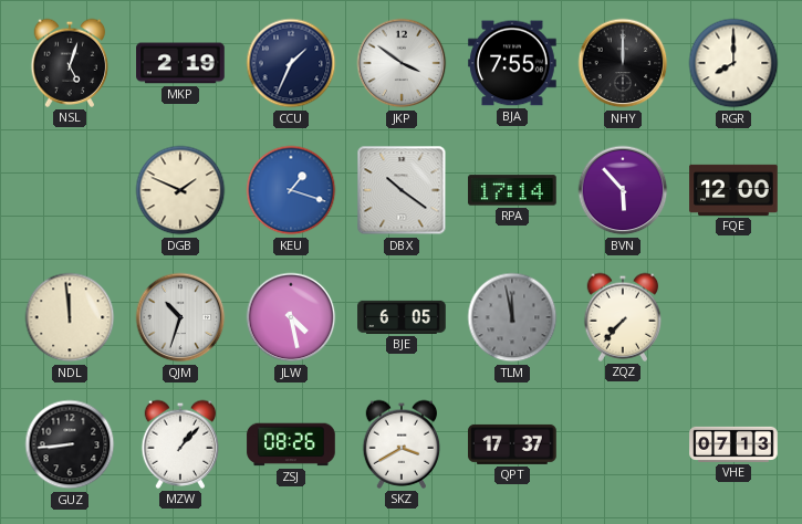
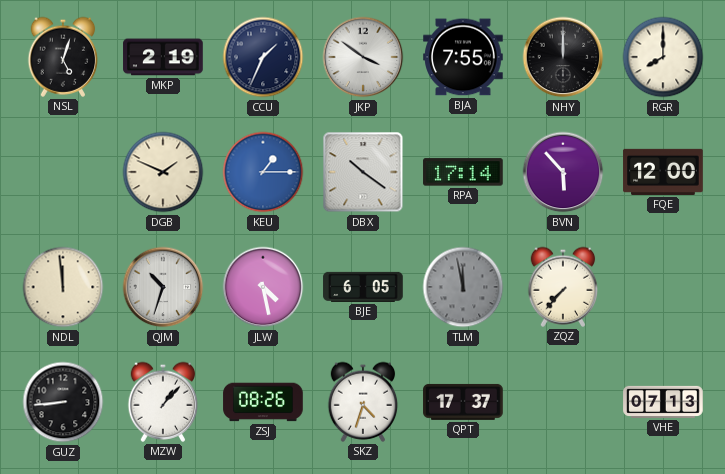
KEU: 1:18 -> 1:15 (263, 172)
SKZ: 3:40 -> 4:33 (363, 402)
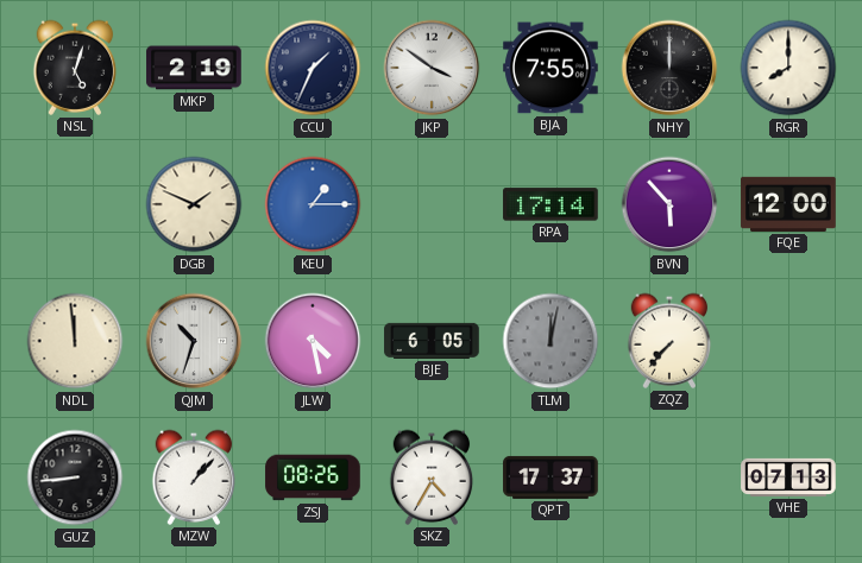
DBX: 10:21 -> none (363, 172)
TLM: 11:58 -> 12:02 (550, 341)
SKZ: 4:33 -> 4:35 (432, 477)
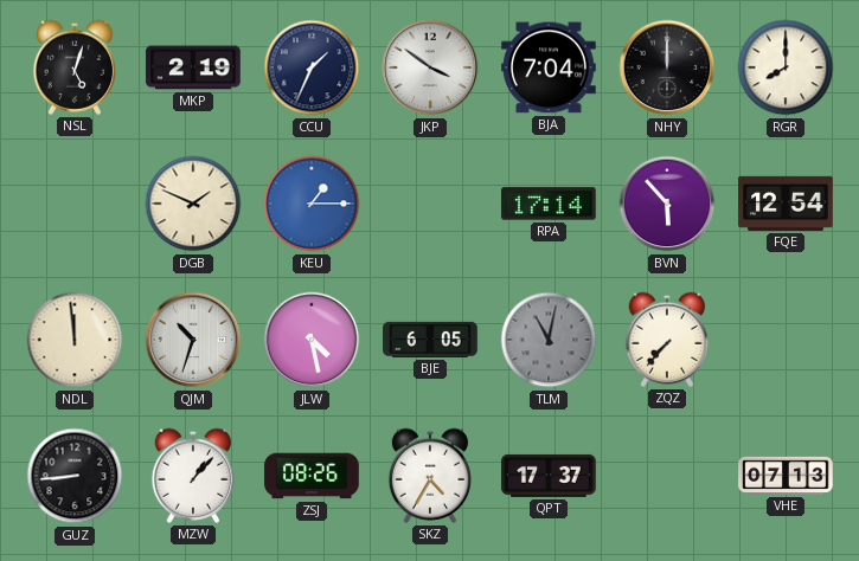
BJA: 7:55 -> 7:04 (549, 67)
FQE: 12:00 -> 12:54 (786, 204)
TLM: 12:02 -> 11:02 (549, 340)
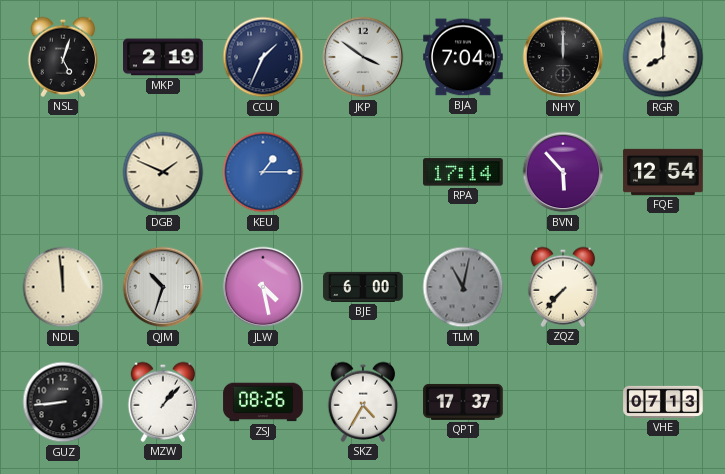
BJE: 6:05 -> 6:00 (363, 287)
